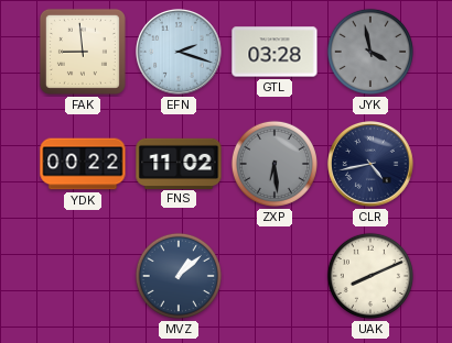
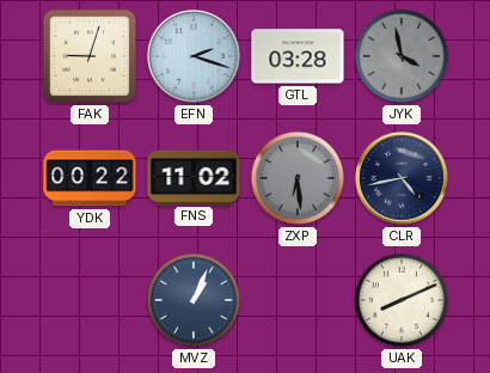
FAK: 8:59 -> 9:03 (90, 56)
MVZ: 1:08 -> 1:04 (194, 300)
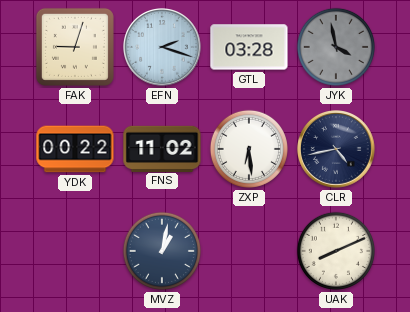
ZXP dial: grey -> white (249, 149)
MVZ: 1:04 -> 1:02 (162, 251)
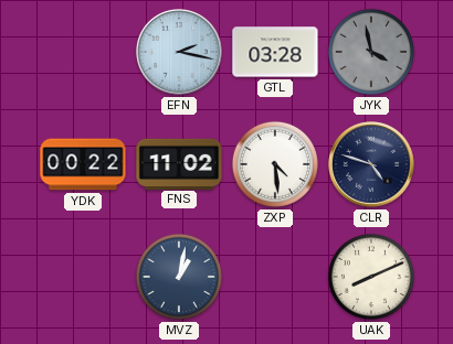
FAK: 9:03 -> none (75, 47)
EFN: 2:18 -> 2:17 (180, 53)
ZXP: 6:29 -> 4:29 (275, 164)
CLR: 4:43 -> 4:48 (372, 165)
